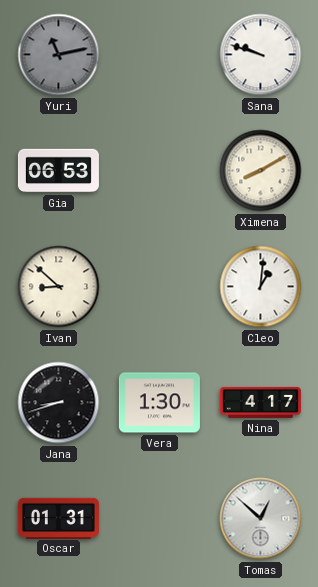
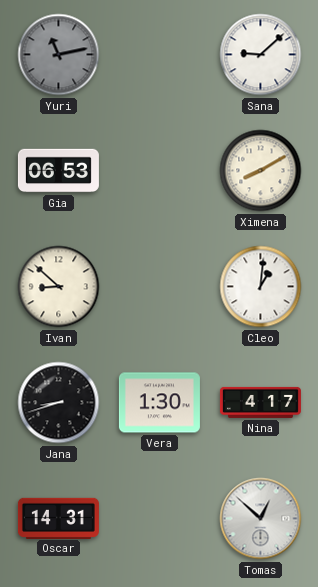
Sana: 9:48 -> 9:08 (261, 55)
Oscar: 01:31 -> 14:31 (58, 518)
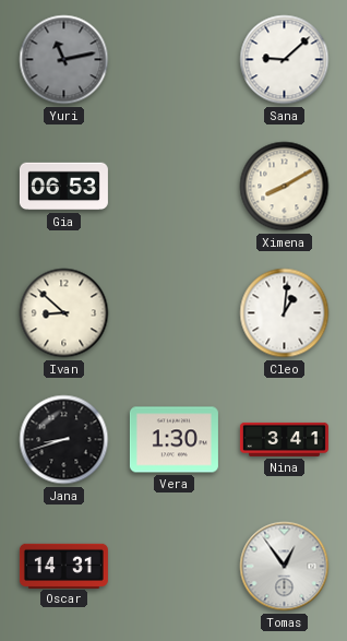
Nina: 4:17 -> 3:41 (284, 439)
Tomas: 12:52 -> 12:54 (285, 567)
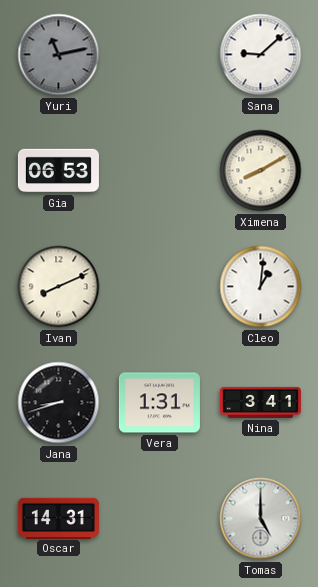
Ivan: 8:52 -> 8:11 (59, 287)
Vera: 1:30 -> 1:31 (159, 403)
Tomas: 12:54 -> 5:00 (261, 519)
